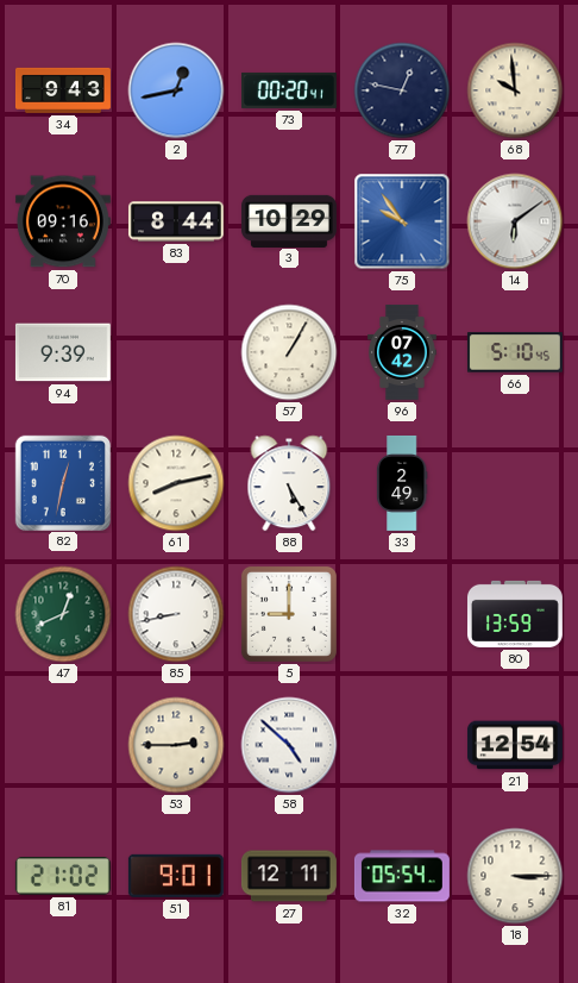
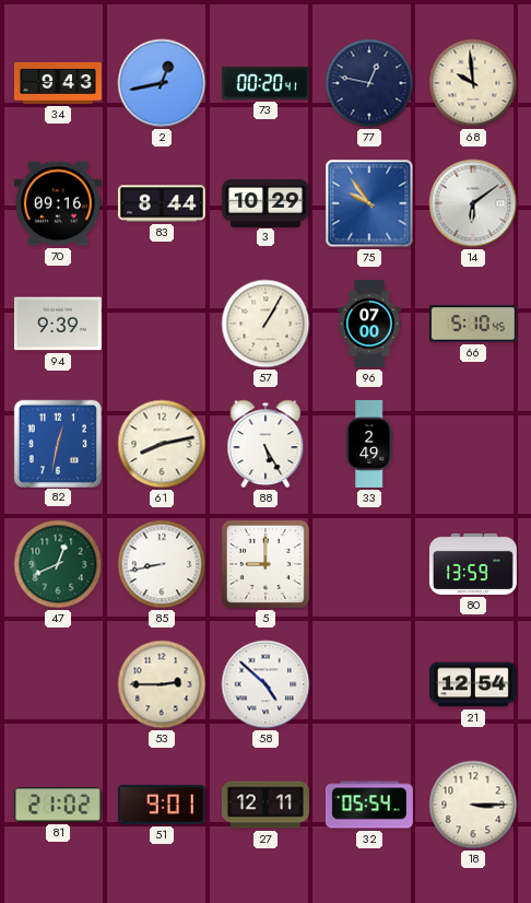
96: 07:42 -> 07:00 (370, 324)
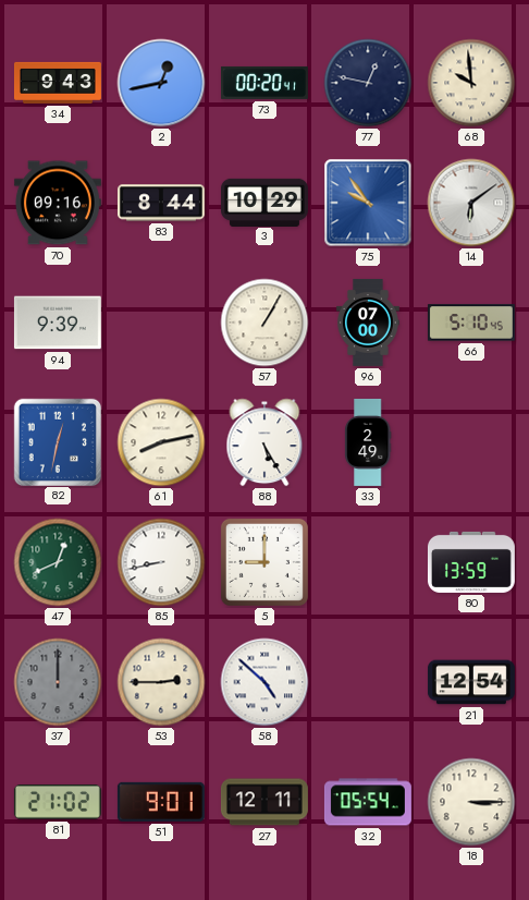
37: none -> 12:00 (58, 682)
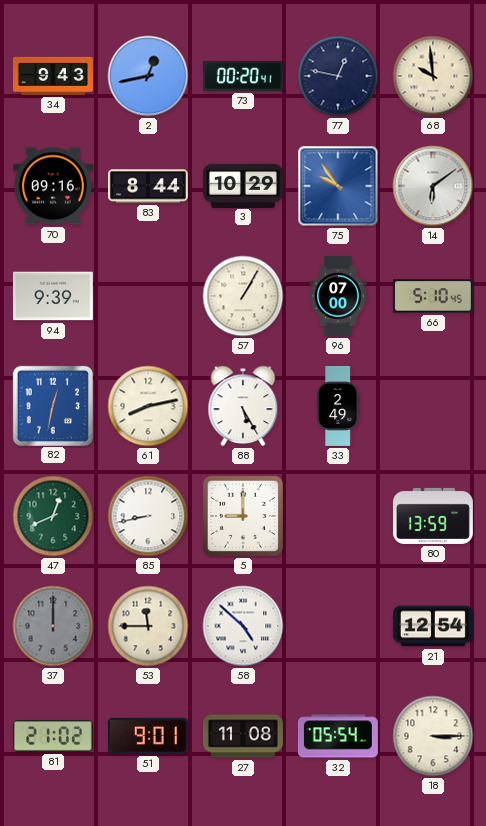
53: 2:45 -> 11:45 (148, 626)
27: 12:11 -> 11:08 (243, 736)
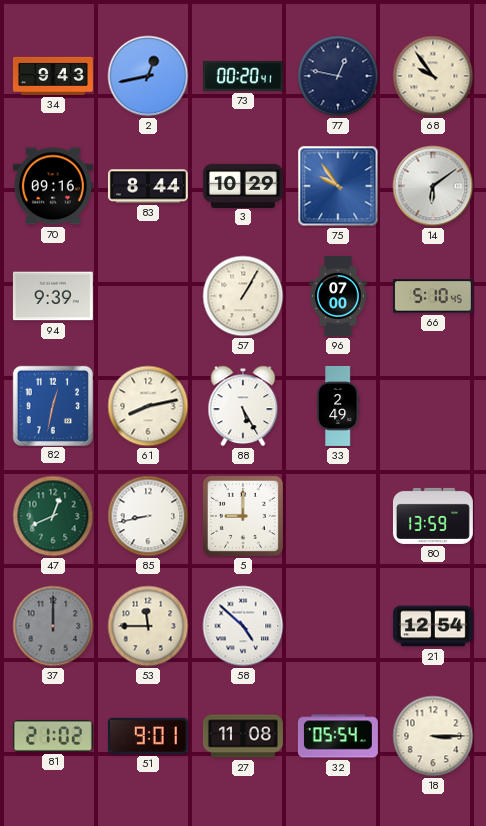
68: 9:59 -> 9:54 (433, 76)
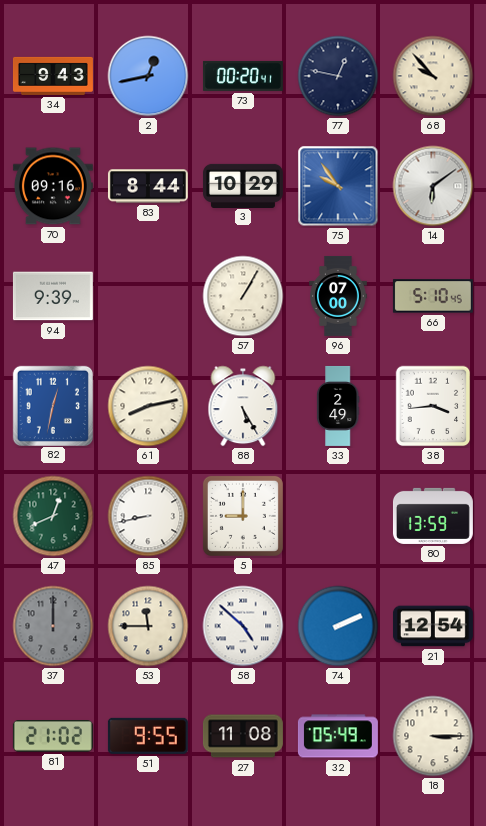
68: 9:54 -> 9:53 (433, 76)
38: none -> 3:44 (433, 406)
74: none -> 2:11 (338, 626)
51: 9:01 -> 9:55 (148, 736)
32: 05:54 -> 05:49 (338, 736)
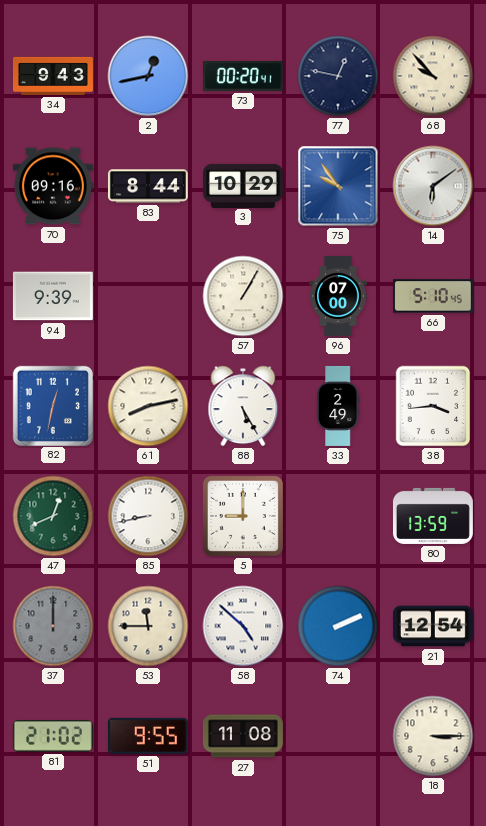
32: 05:49 -> none (338, 736)
